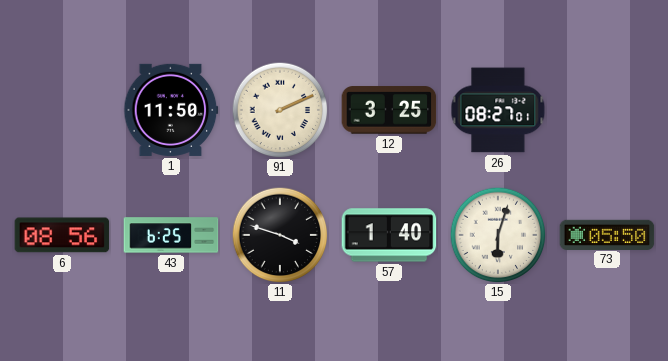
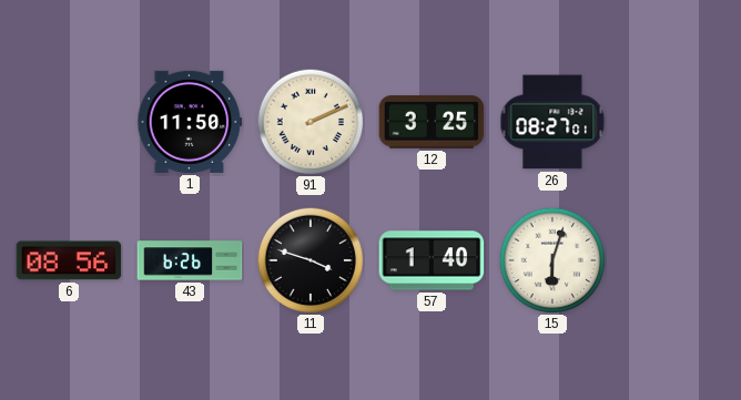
43: 6:25 -> 6:26 (190, 260)
73: 05:50 -> none (607, 234)
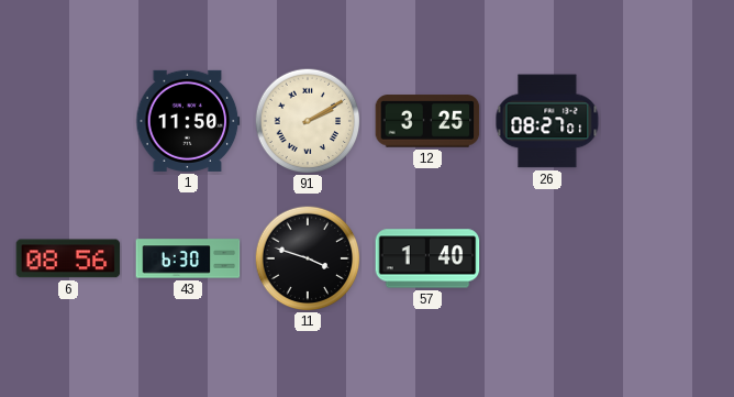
91: 2:11 -> 2:10 (308, 121)
43: 6:26 -> 6:30 (188, 258)
15: 6:03 -> none (552, 260)
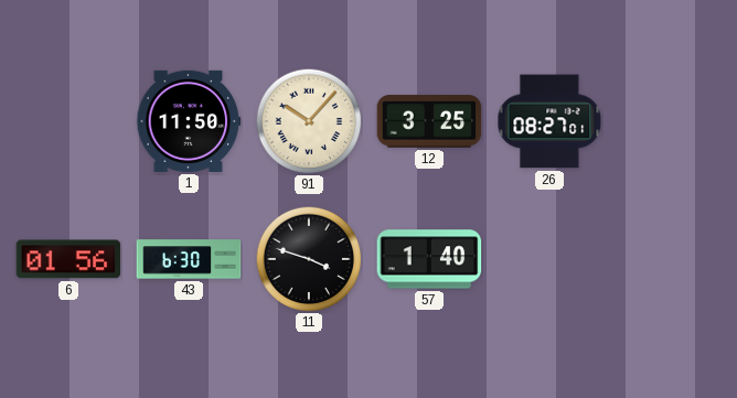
91: 2:10 -> 10:07 (309, 121)
6: 08:56 -> 01:56 (68, 259)
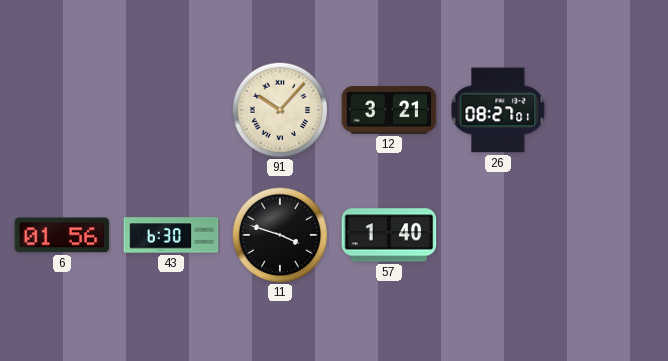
1: 11:50 -> none (189, 121)
12: 3:25 -> 3:21 (389, 110)
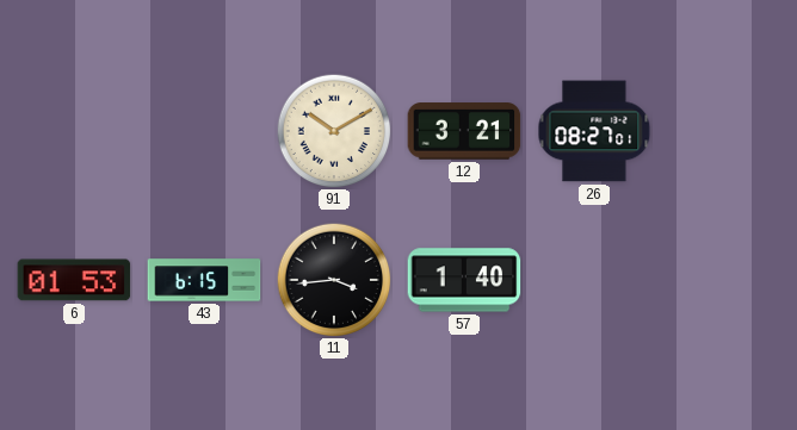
91: 10:07 -> 10:10 (334, 131)
6: 01:56 -> 01:53 (74, 280)
43: 6:30 -> 6:15 (204, 280)
11: 3:48 -> 3:44 (334, 280)
